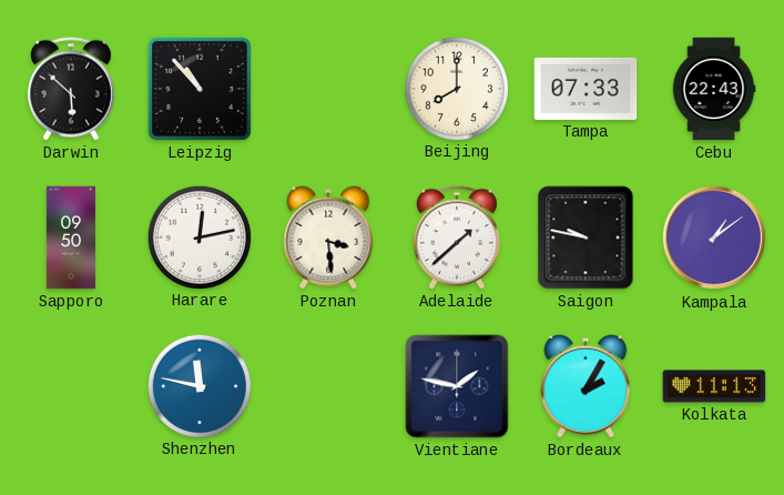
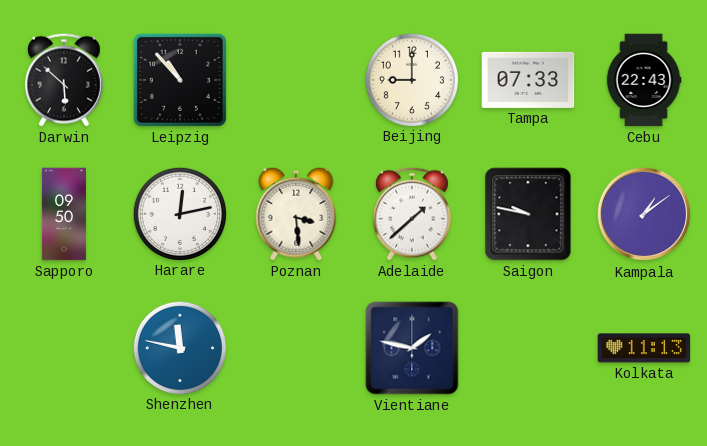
Beijing: 8:00 -> 9:00 (411, 79)
Bordeaux: 2:05 -> none (586, 386)
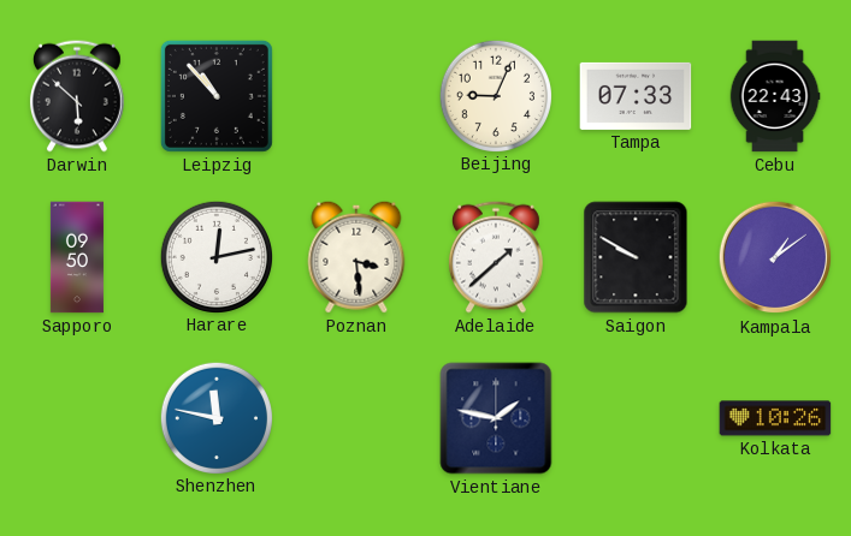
Beijing: 9:00 -> 9:04 (495, 95)
Saigon: 9:47 -> 9:50 (636, 257)
Kolkata: 11:13 -> 10:26 (775, 418)
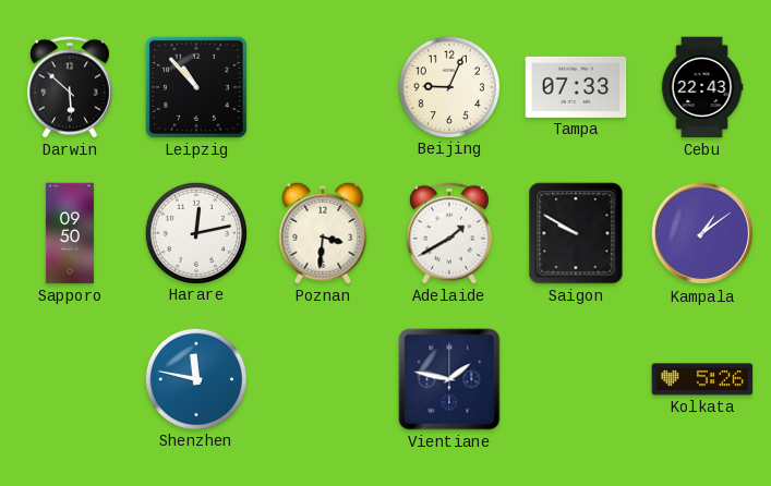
Poznan: 3:29 -> 3:31 (323, 233)
Adelaide: 1:38 -> 1:40 (449, 233)
Kolkata: 10:26 -> 5:26 (702, 379)
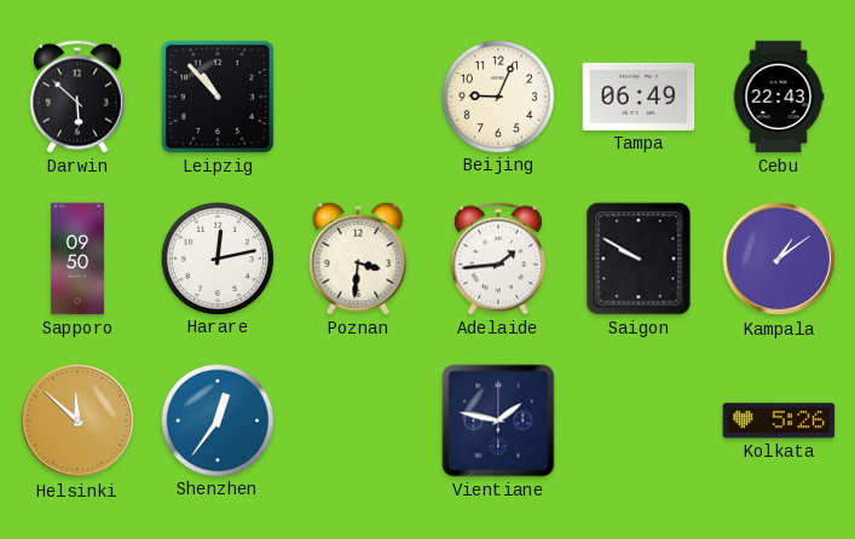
Tampa: 07:33 -> 06:49 (639, 97)
Adelaide: 1:40 -> 1:44 (498, 259)
Helsinki: none -> 11:52 (77, 421)
Shenzhen: 11:47 -> 12:36 (216, 419)
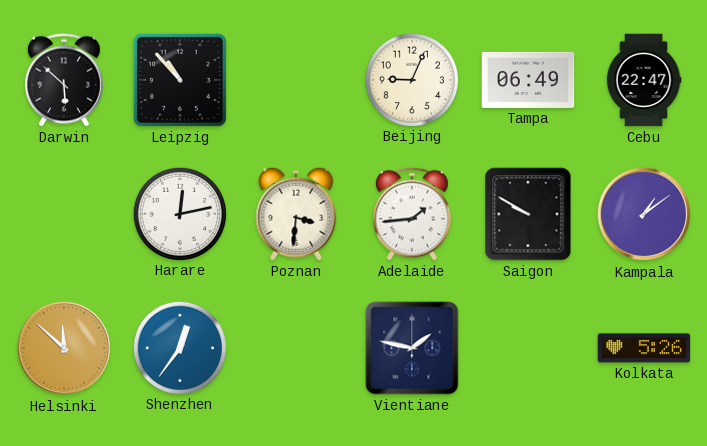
Cebu: 22:43 -> 22:47 (644, 80)
Sapporo: 09:50 -> none (77, 259)
